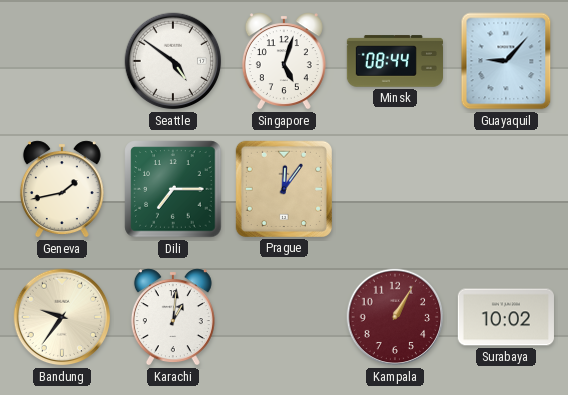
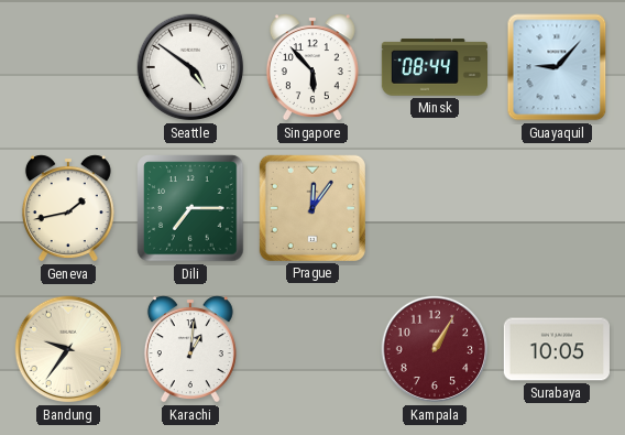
Singapore: 5:03 -> 5:53 (312, 67)
Surabaya: 10:02 -> 10:05 (557, 349)
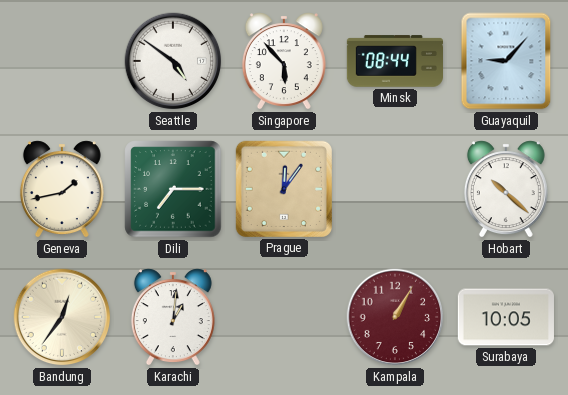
Hobart: none -> 10:22 (506, 189)
Bandung: 9:36 -> 12:36 (62, 317)
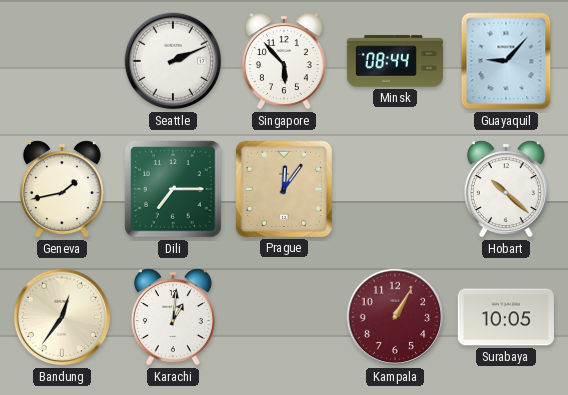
Seattle: 4:51 -> 2:11 (173, 61)
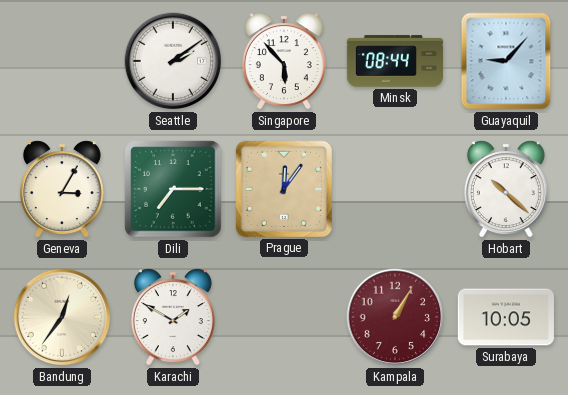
Seattle: 2:11 -> 2:09 (173, 61)
Geneva: 1:43 -> 3:05 (62, 189)
Karachi: 1:01 -> 1:50 (173, 317)
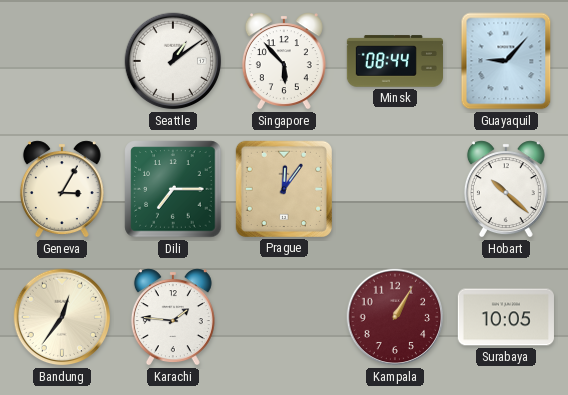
Seattle: 2:09 -> 1:09 (173, 61)
Karachi: 1:50 -> 1:46 (173, 317)
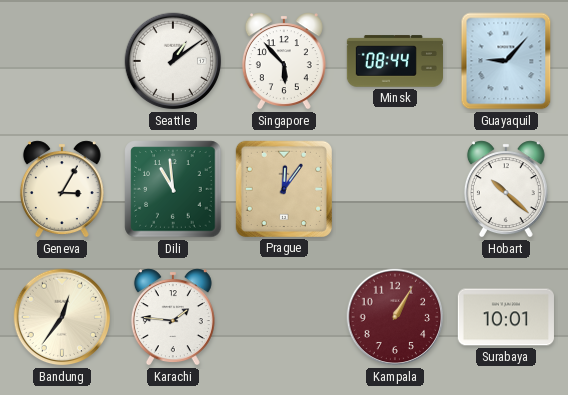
Dili: 7:15 -> 10:59 (173, 189)
Surabaya: 10:05 -> 10:01 (506, 317)
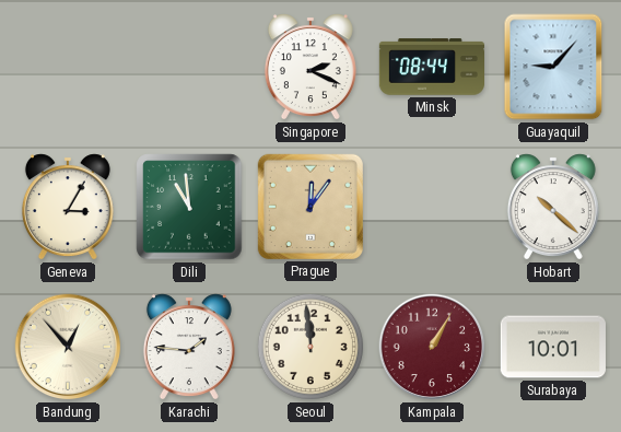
Seattle: 1:09 -> none (173, 61)
Singapore: 5:53 -> 2:19 (310, 67)
Bandung: 12:36 -> 12:53 (68, 347)
Seoul: none -> 11:59 (310, 347)
